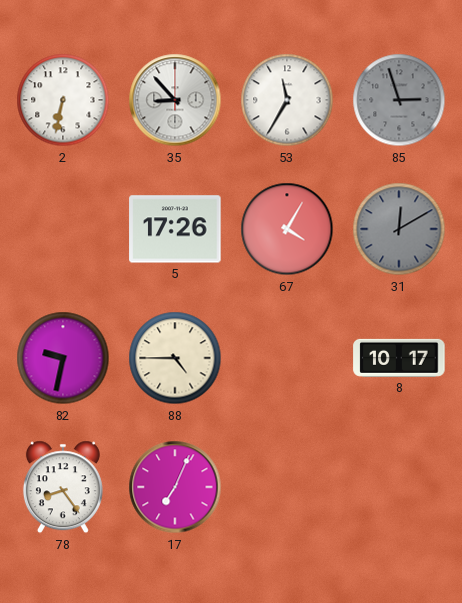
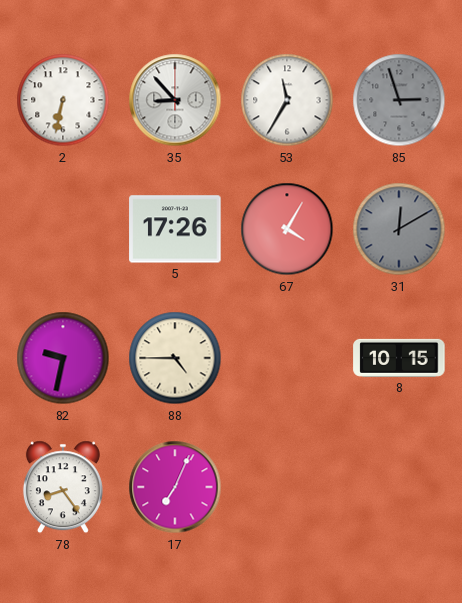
8: 10:17 -> 10:15 (399, 358)
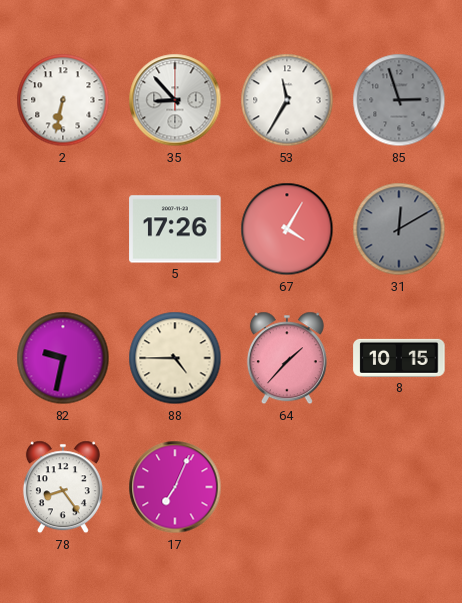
64: none -> 1:37 (287, 358)
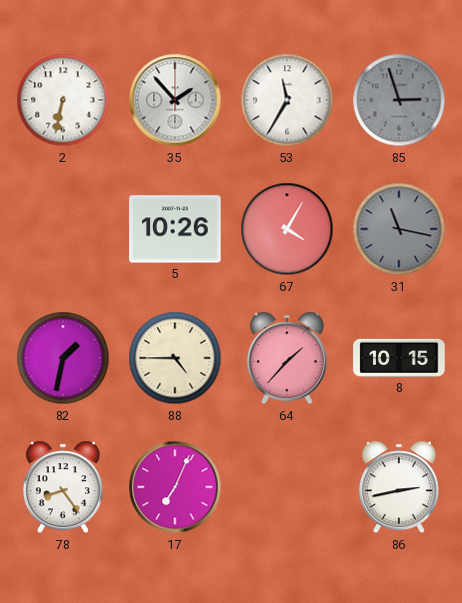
35: 8:53 -> 1:53 (175, 100)
5: 17:26 -> 10:26 (175, 229)
31: 12:10 -> 11:17 (399, 229)
82: 9:32 -> 1:32 (63, 358)
86: none -> 2:43 (399, 487)
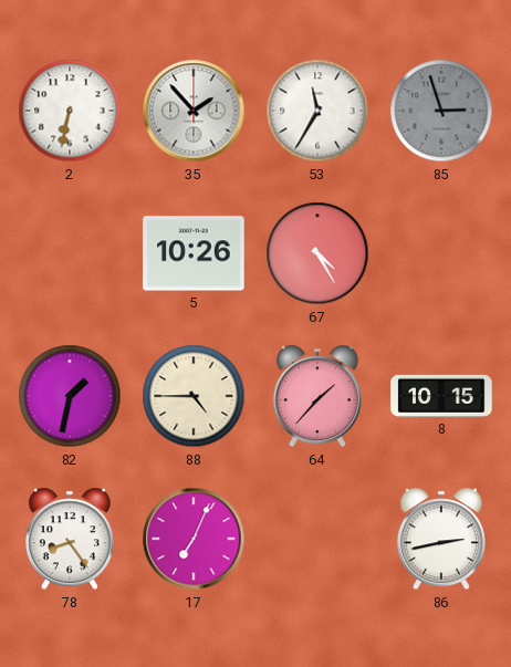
67: 4:05 -> 4:25 (317, 253)
31: 11:17 -> none (399, 229)
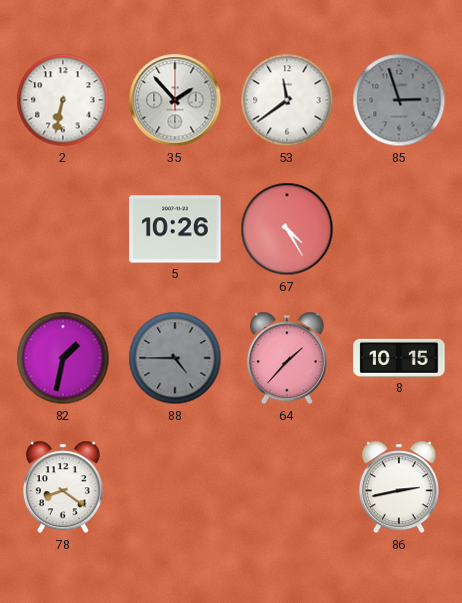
53: 11:35 -> 11:39 (287, 100)
88 dial: cream -> grey (175, 358)
78: 8:24 -> 8:21 (63, 487)
17: 7:04 -> none (194, 539)
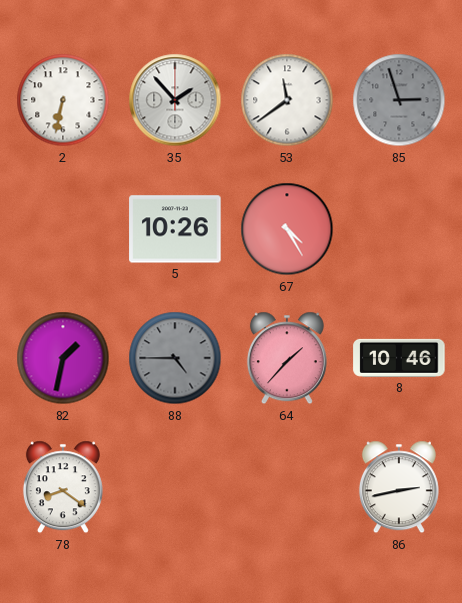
8: 10:15 -> 10:46 (399, 358)
